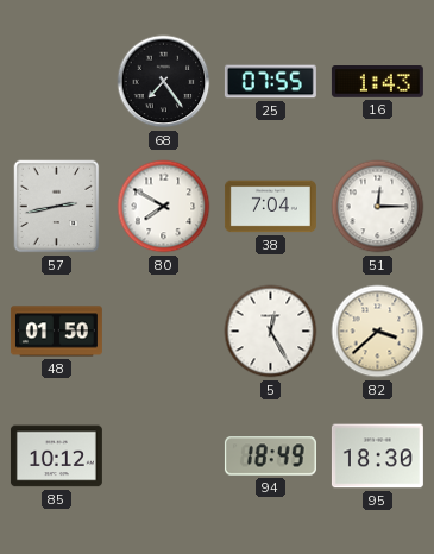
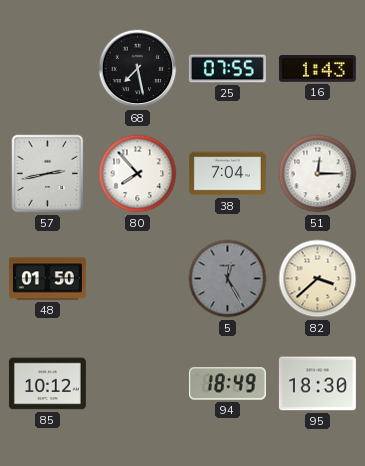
68: 7:24 -> 7:28 (138, 69)
80: 7:50 -> 7:53 (138, 174)
5 dial: white -> grey (228, 279)
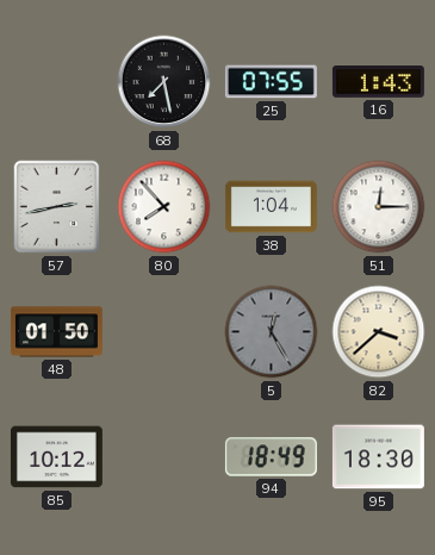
38: 7:04 -> 1:04 (271, 207)
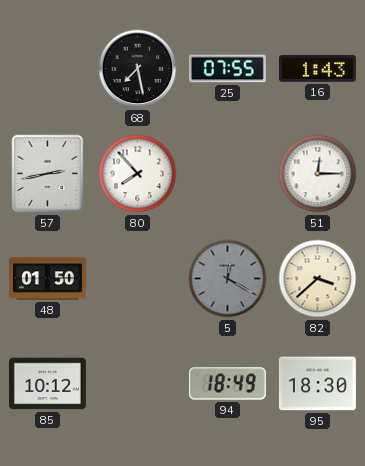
38: 1:04 -> none (271, 207)
5: 12:25 -> 12:20 (228, 279)
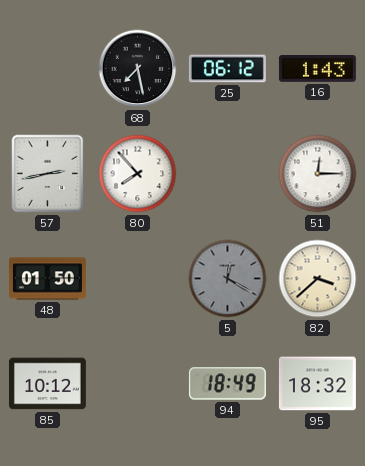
25: 07:55 -> 06:12 (227, 69)
95: 18:30 -> 18:32 (317, 384)
